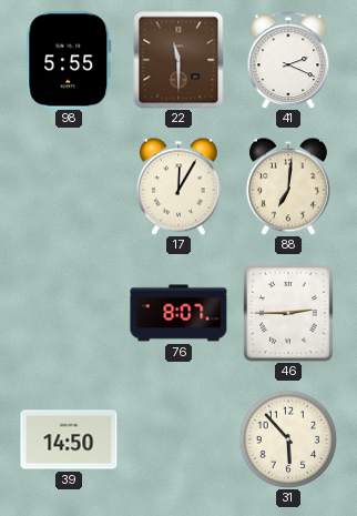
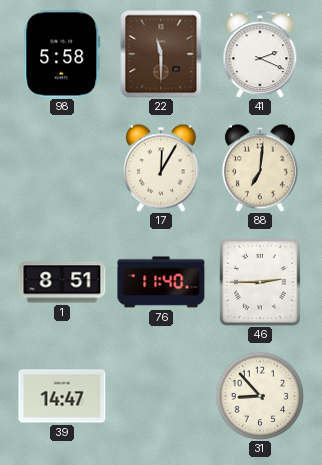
98: 5:55 -> 5:58 (62, 54)
1: none -> 8:51 (62, 282)
76: 8:07 -> 11:40 (161, 282)
39: 14:50 -> 14:47 (62, 396)
31: 5:53 -> 8:53 (260, 396)
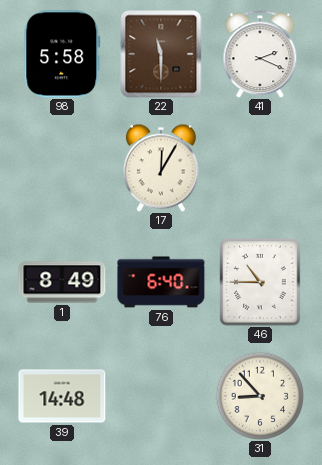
88: 7:01 -> none (260, 168)
1: 8:51 -> 8:49 (62, 282)
76: 11:40 -> 6:40 (161, 282)
46: 2:45 -> 10:45 (260, 282)
39: 14:47 -> 14:48 (62, 396)
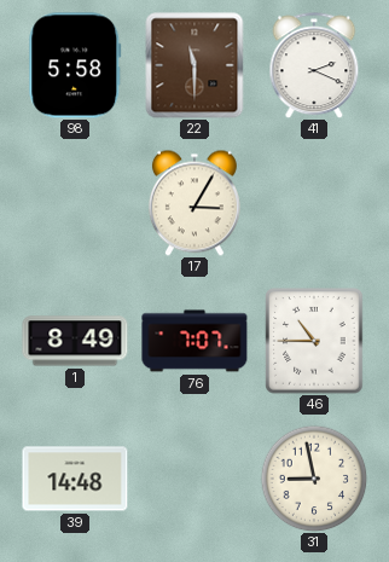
17: 12:05 -> 3:05 (194, 203)
76: 6:40 -> 7:07 (194, 341)
31: 8:53 -> 8:58 (314, 479)
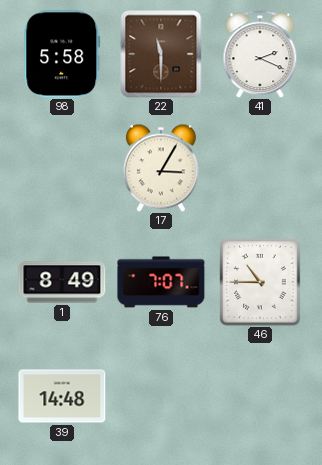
31: 8:58 -> none (314, 479)
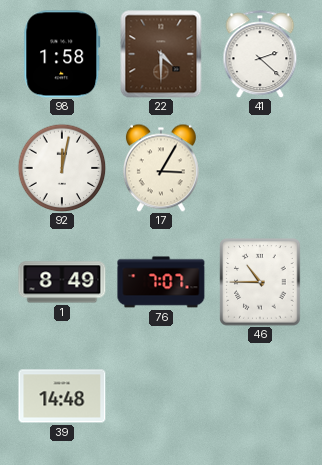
98: 5:58 -> 1:58 (62, 54)
22: 11:30 -> 4:30 (161, 54)
41: 2:19 -> 2:22 (260, 54)
92: none -> 12:02 (62, 168)
